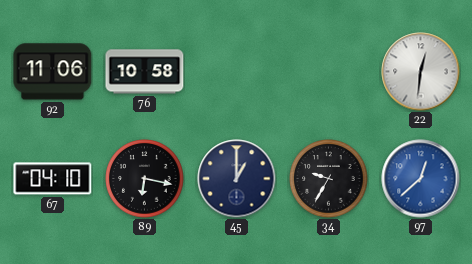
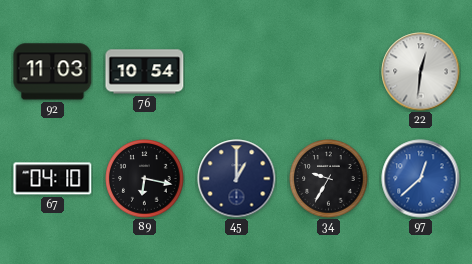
92: 11:06 -> 11:03 (53, 72)
76: 10:58 -> 10:54 (145, 72)
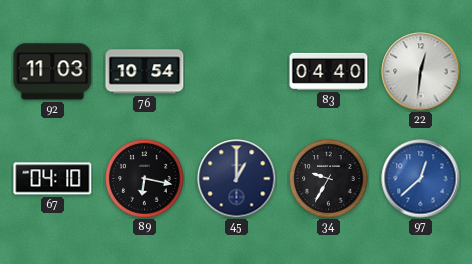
83: none -> 04:40 (329, 71)
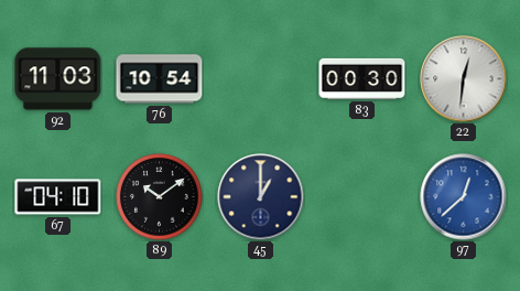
83: 04:40 -> 00:30 (362, 78)
89: 6:17 -> 10:09 (160, 197)
34: 9:35 -> none (329, 179)
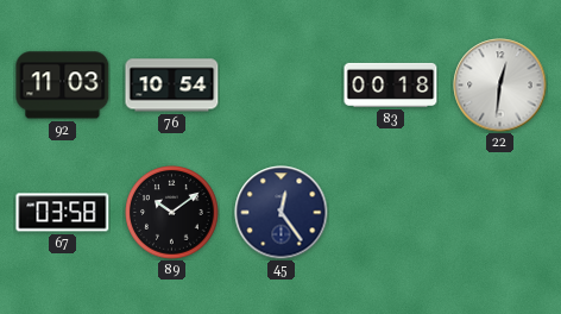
83: 00:30 -> 00:18 (391, 84)
67: 04:10 -> 03:58 (63, 213)
45: 1:00 -> 12:24 (282, 213)
97: 12:38 -> none (464, 197)
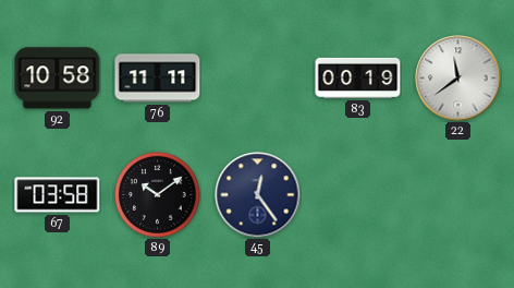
92: 11:03 -> 10:58 (58, 79)
76: 10:54 -> 11:11 (158, 79)
83: 00:18 -> 00:19 (358, 77)
22: 12:31 -> 11:39 (458, 79)
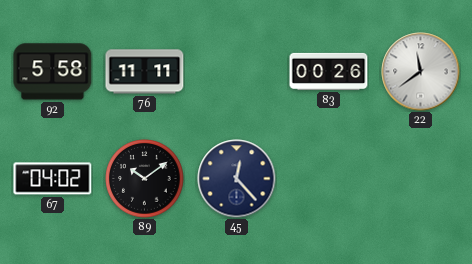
92: 10:58 -> 5:58 (53, 72)
83: 00:19 -> 00:26 (329, 71)
67: 03:58 -> 04:02 (53, 179)
45: 12:24 -> 12:23 (237, 179)
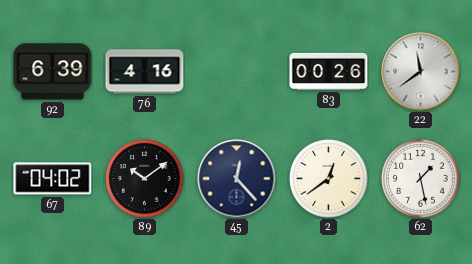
92: 5:58 -> 6:39 (53, 72)
76: 11:11 -> 4:16 (145, 72)
2: none -> 12:39 (329, 179)
62: none -> 1:28 (421, 179)
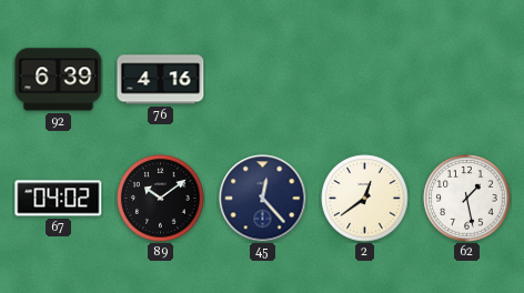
83: 00:26 -> none (329, 71)
22: 11:39 -> none (421, 72)
